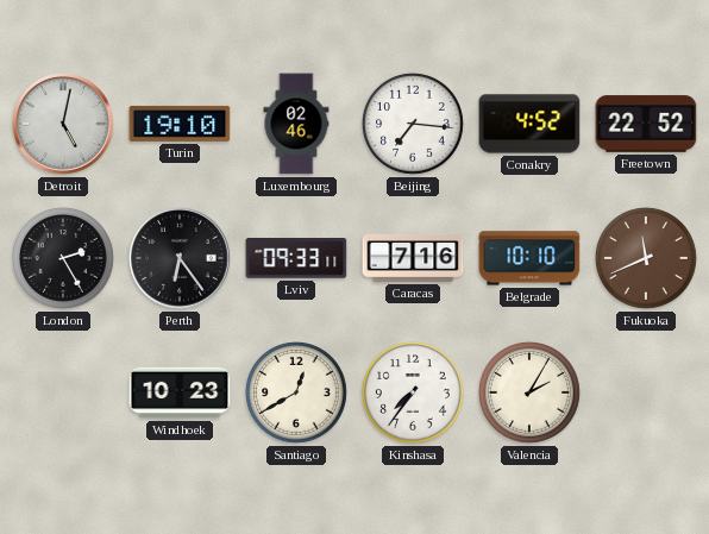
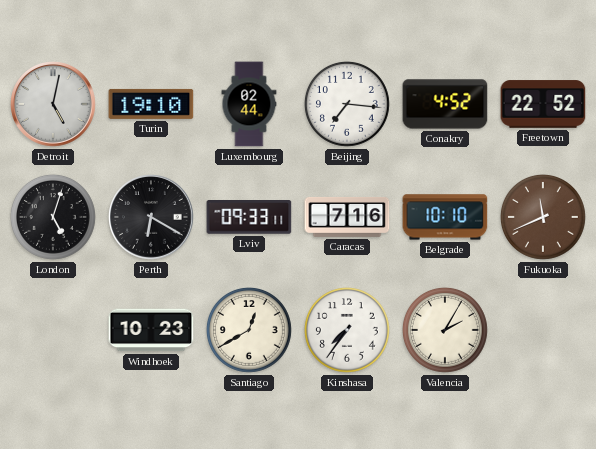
Luxembourg: 02:46 -> 02:44 (249, 104)
London: 2:25 -> 5:03 (53, 217)
Perth: 6:24 -> 6:20 (151, 217)
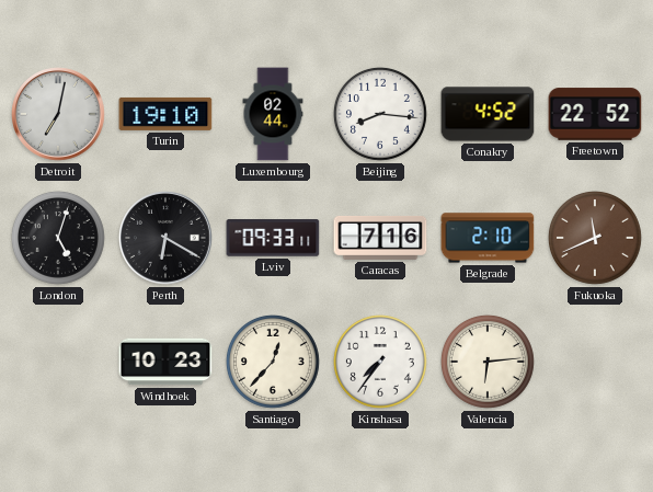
Detroit: 5:02 -> 7:02 (58, 114)
Beijing: 7:16 -> 8:16 (380, 114)
Belgrade: 10:10 -> 2:10 (488, 238)
Santiago: 12:40 -> 12:37 (273, 362)
Valencia: 2:05 -> 6:14 (488, 362)
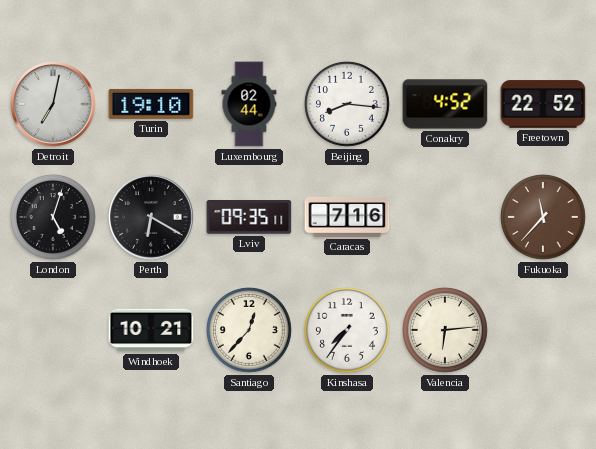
Lviv: 09:33 -> 09:35 (249, 218)
Belgrade: 2:10 -> none (488, 238)
Fukuoka: 11:41 -> 11:37 (543, 217)
Windhoek: 10:23 -> 10:21 (151, 330)
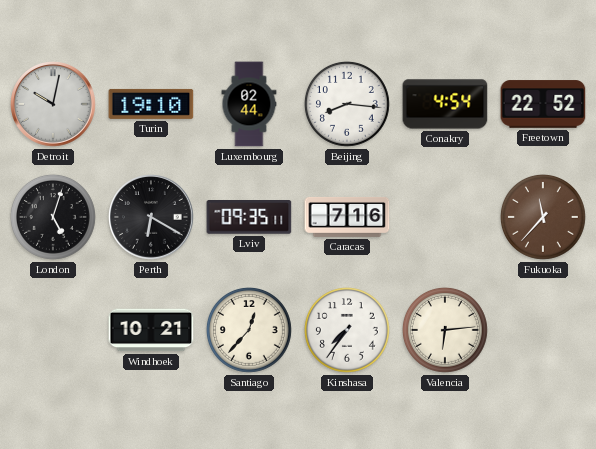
Detroit: 7:02 -> 10:02 (53, 104)
Conakry: 4:52 -> 4:54 (445, 104)
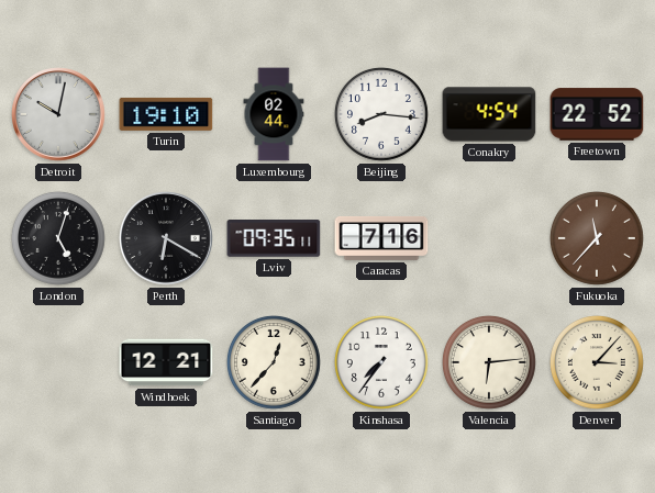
Windhoek: 10:21 -> 12:21 (166, 362)
Denver: none -> 3:07 (597, 362)
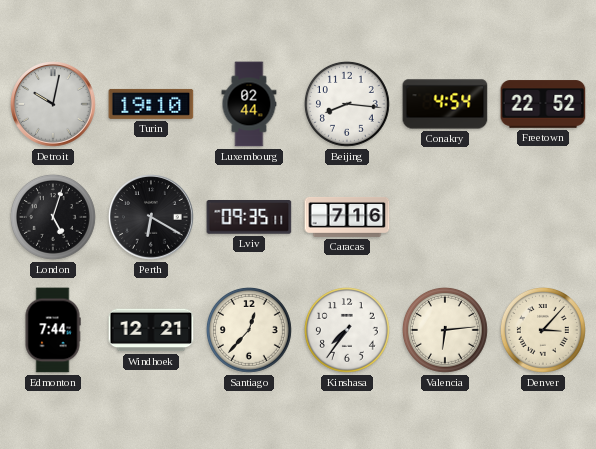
Fukuoka: 11:37 -> none (597, 238)
Edmonton: none -> 7:44 (53, 330)
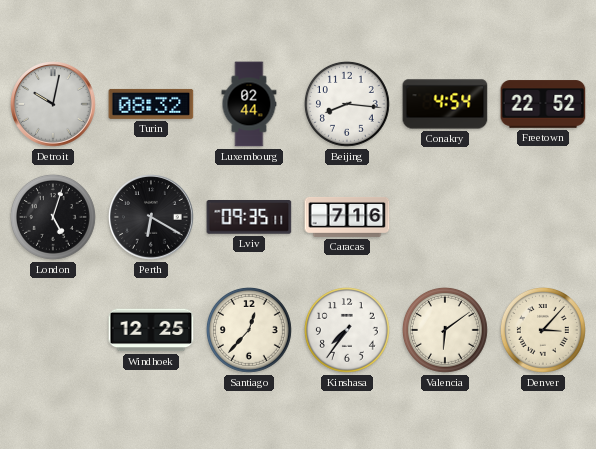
Turin: 19:10 -> 08:32 (151, 104)
Edmonton: 7:44 -> none (53, 330)
Windhoek: 12:21 -> 12:25 (151, 330)
Valencia: 6:14 -> 6:09 (445, 330)
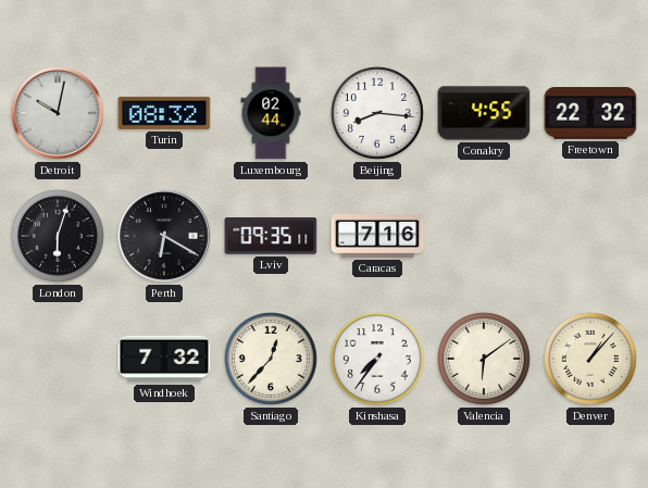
Conakry: 4:54 -> 4:55 (484, 113)
Freetown: 22:52 -> 22:32 (590, 113)
London: 5:03 -> 6:03 (58, 236)
Windhoek: 12:25 -> 7:32 (164, 359)
Denver: 3:07 -> 1:07 (590, 359)
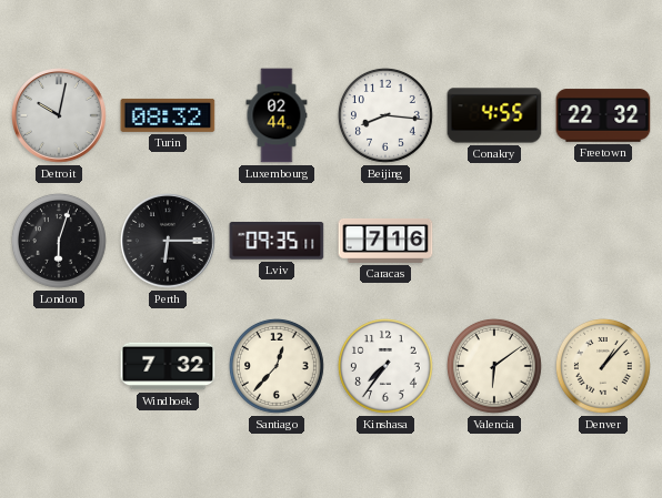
Perth: 6:20 -> 6:15 (168, 241)
